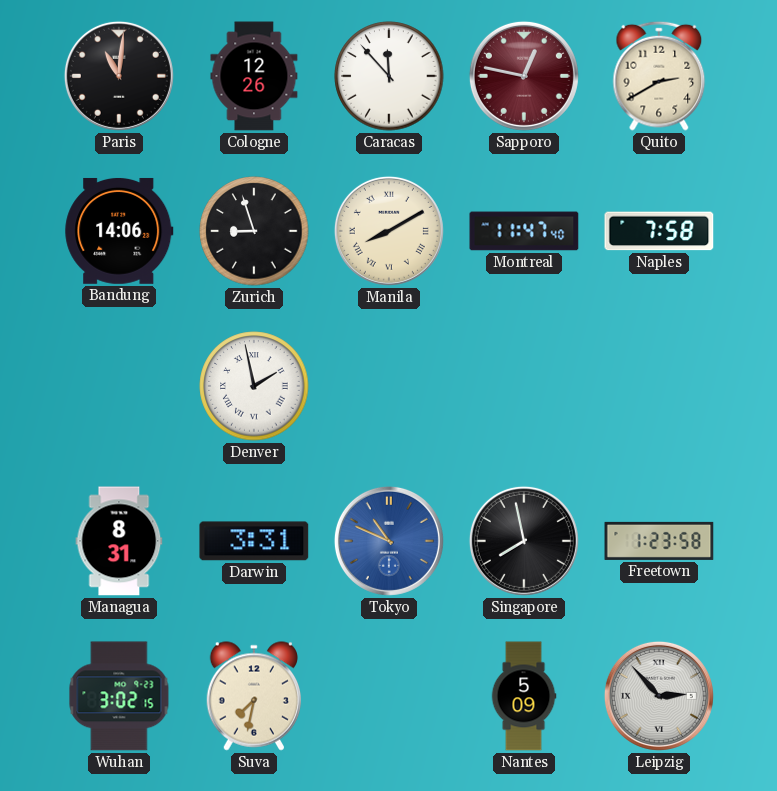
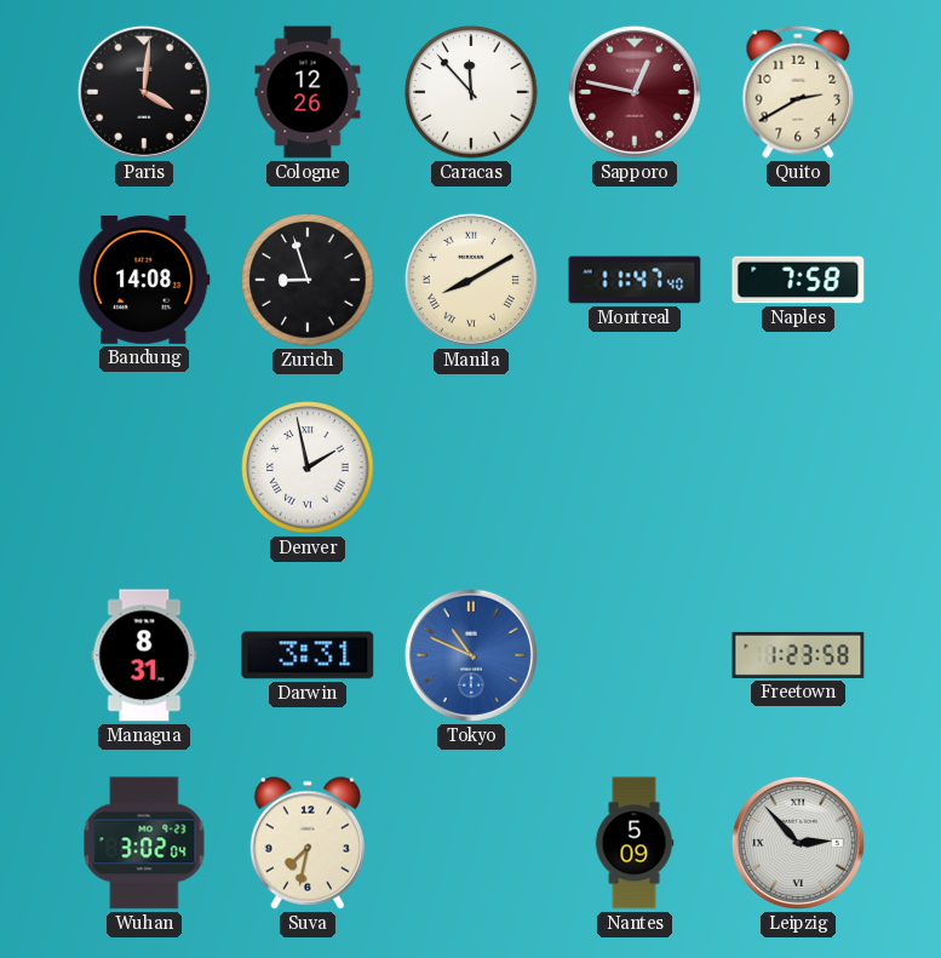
Paris: 11:01 -> 4:01 (144, 92)
Bandung: 14:06 -> 14:08 (144, 280)
Singapore: 7:58 -> none (524, 541)
Wuhan: 3:02:15 -> 3:02:04 (144, 843)
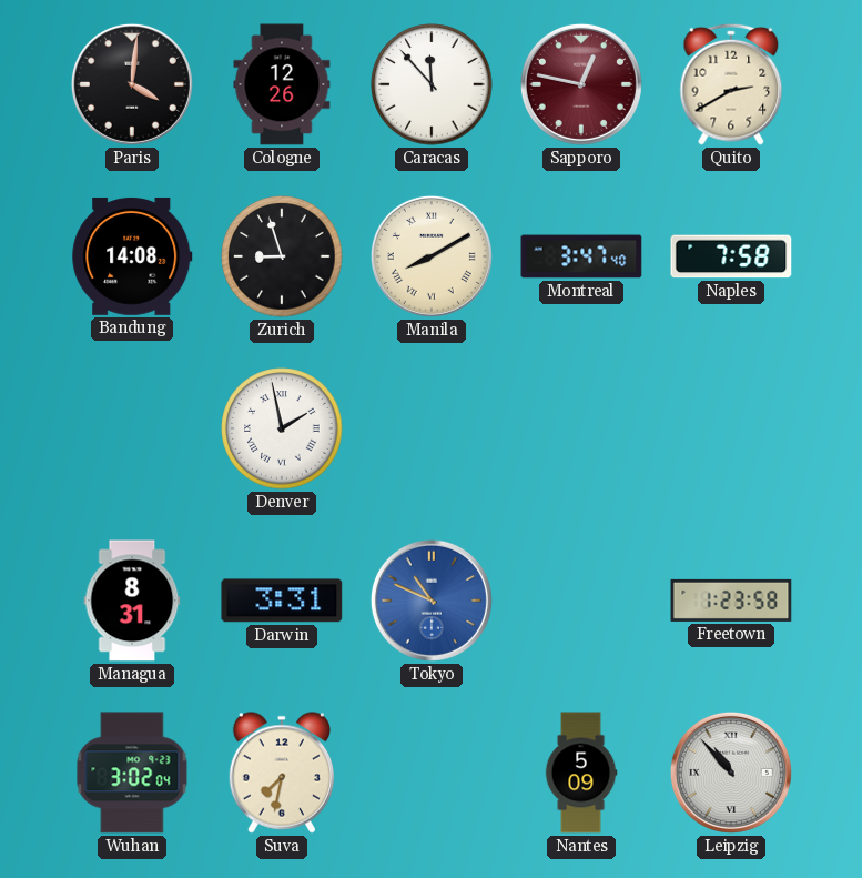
Montreal: 11:47 -> 3:47 (581, 256)
Leipzig: 2:53 -> 10:53 (731, 773)
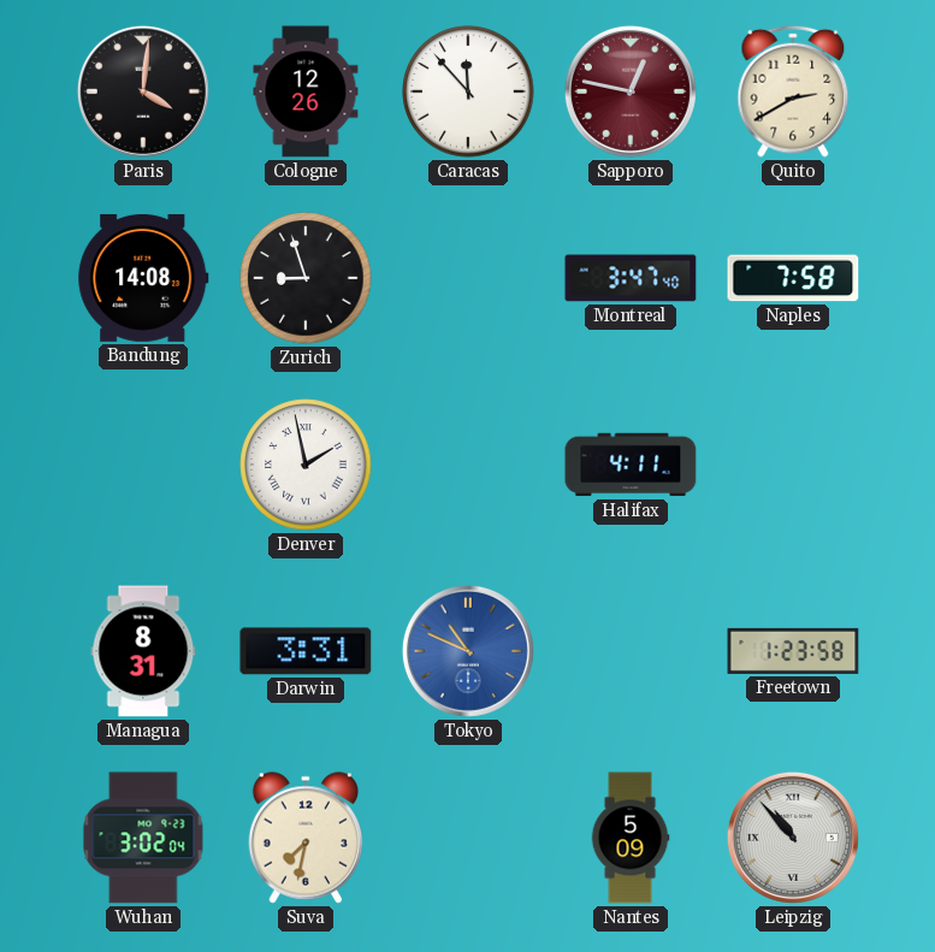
Manila: 8:10 -> none (432, 256)
Halifax: none -> 4:11 (631, 465)
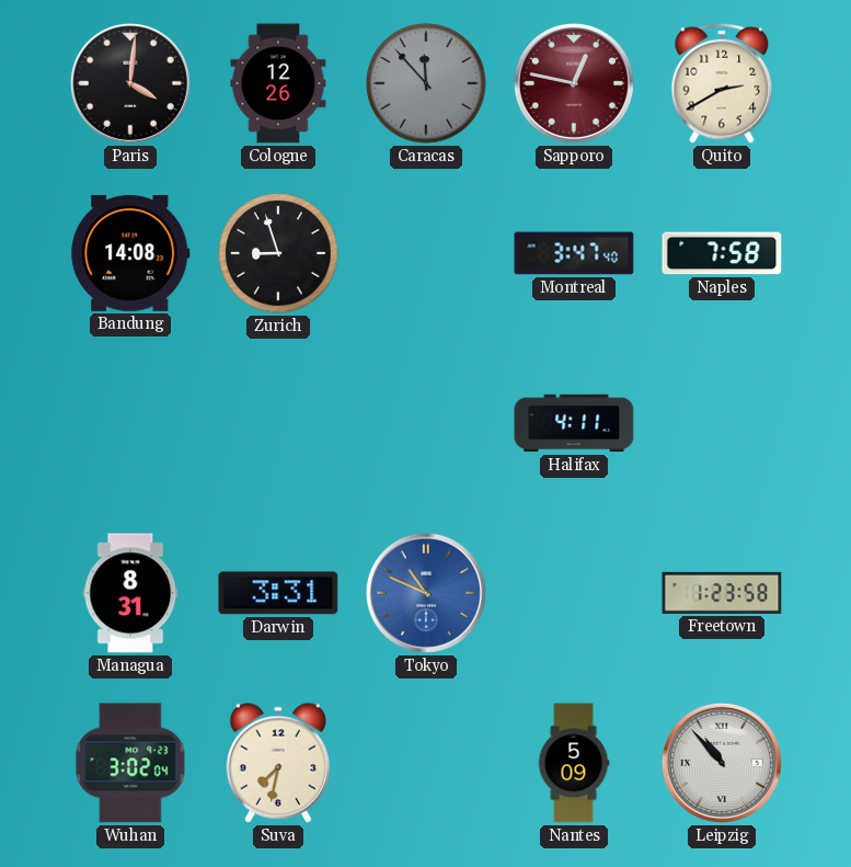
Caracas dial: white -> grey (426, 83)
Denver: 1:58 -> none (306, 465)
